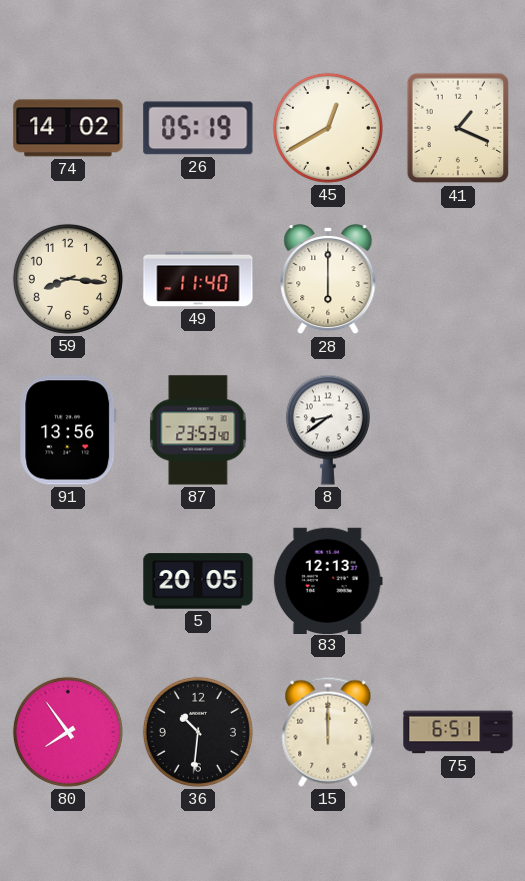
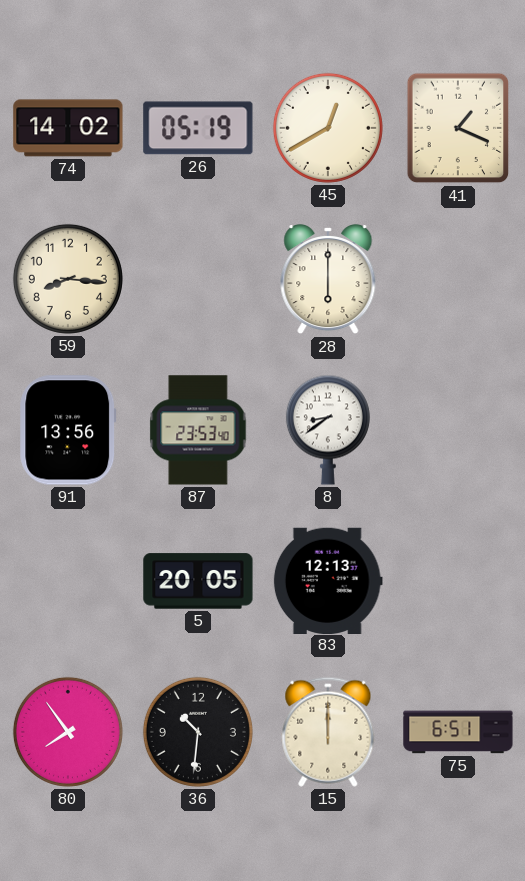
49: 11:40 -> none (198, 279)
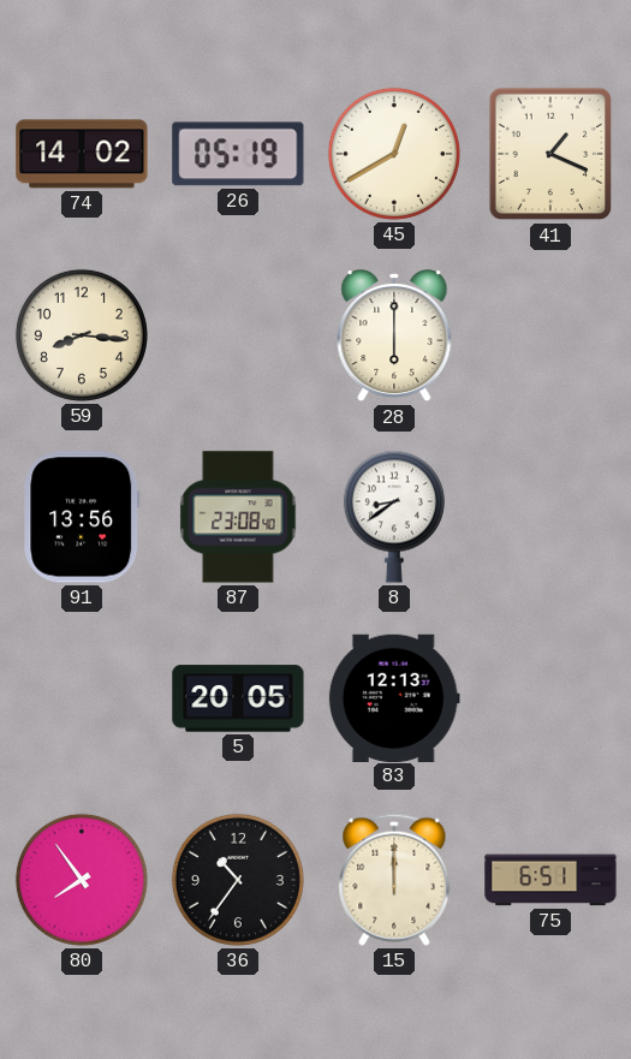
87: 23:53 -> 23:08 (238, 517)
36: 10:31 -> 10:36 (238, 880)
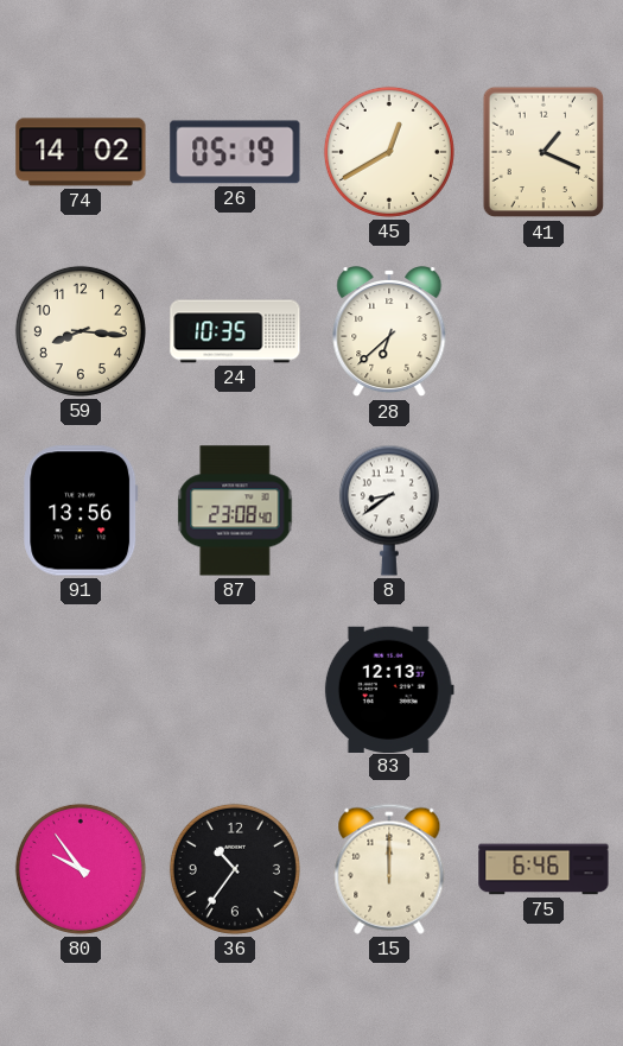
24: none -> 10:35 (235, 331)
28: 6:00 -> 6:38 (389, 332)
5: 20:05 -> none (238, 698)
80: 7:54 -> 9:54 (81, 869)
75: 6:51 -> 6:46 (543, 869)
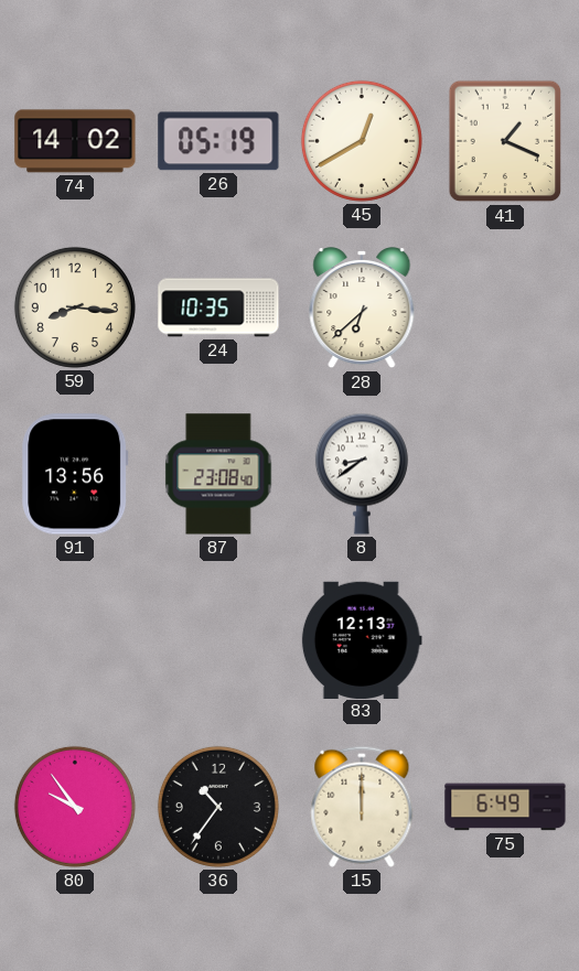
75: 6:46 -> 6:49 (505, 807)
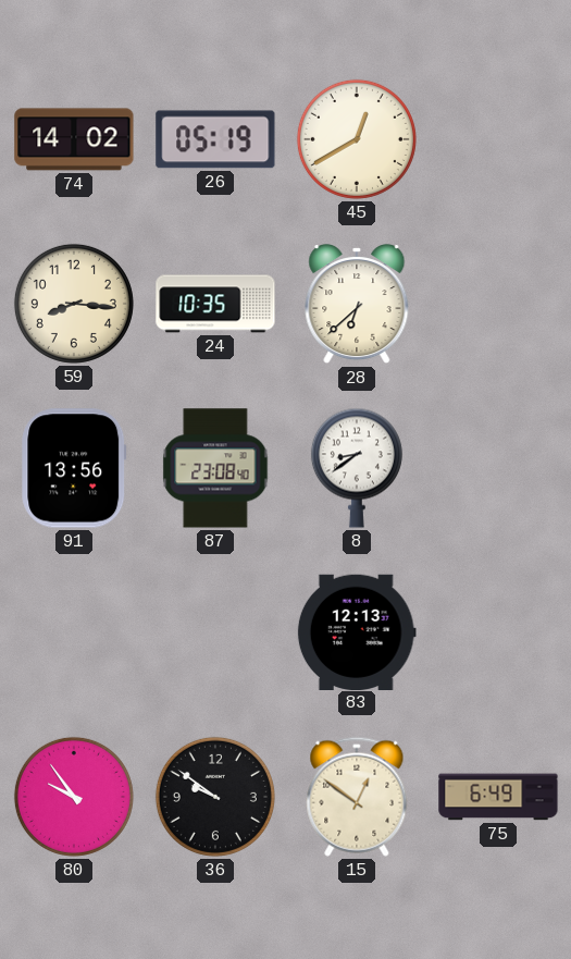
41: 1:19 -> none (505, 141)
36: 10:36 -> 9:51 (215, 797)
15: 12:00 -> 12:51 (357, 797)
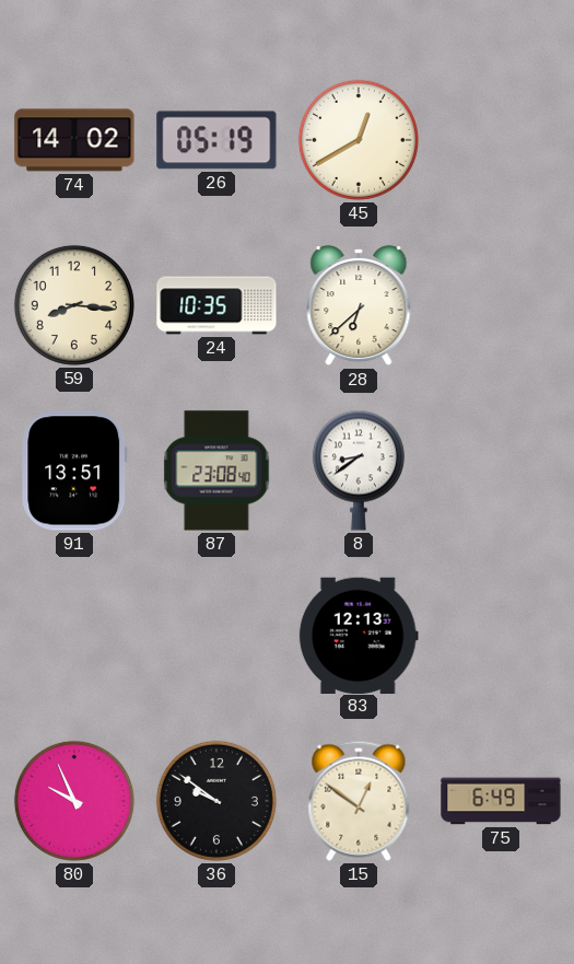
91: 13:56 -> 13:51 (74, 471)
80: 9:54 -> 9:56 (74, 801)
